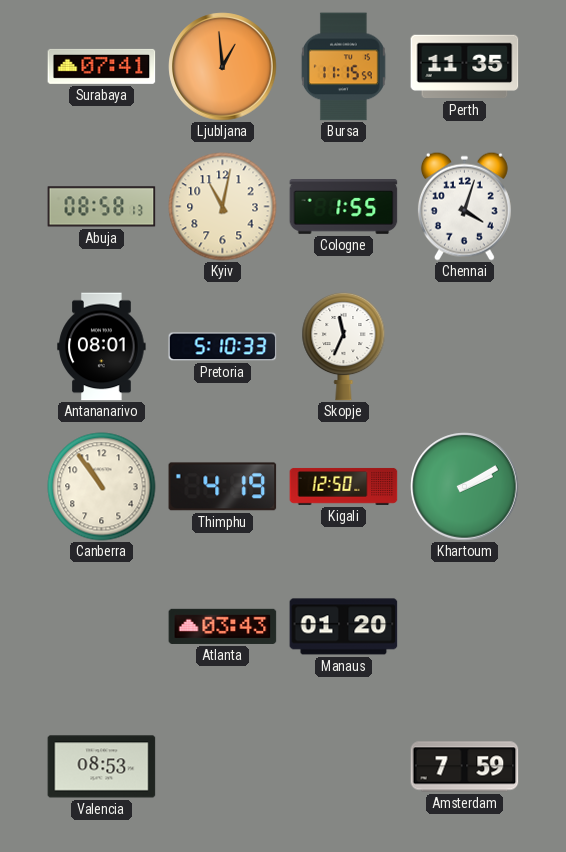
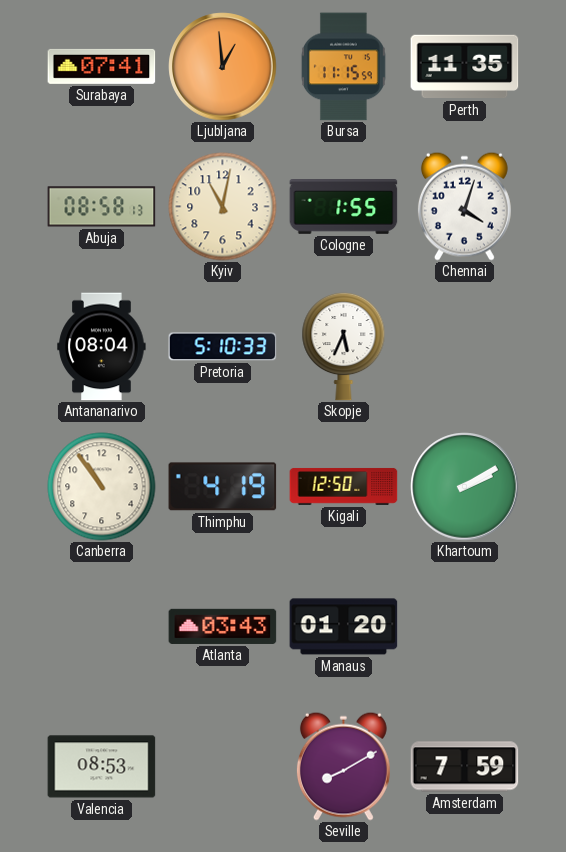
Antananarivo: 08:01 -> 08:04 (102, 347)
Skopje: 11:34 -> 5:34 (344, 346)
Seville: none -> 8:10 (343, 766)
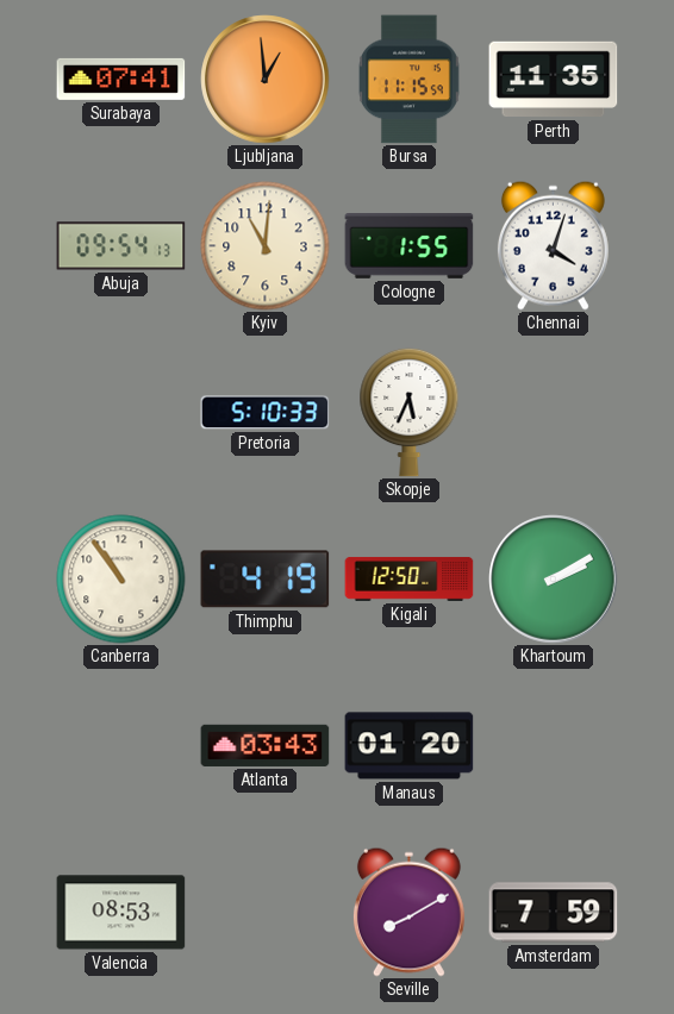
Abuja: 08:58 -> 09:54 (121, 246)
Kyiv: 11:02 -> 11:01 (266, 246)
Antananarivo: 08:04 -> none (102, 347)
